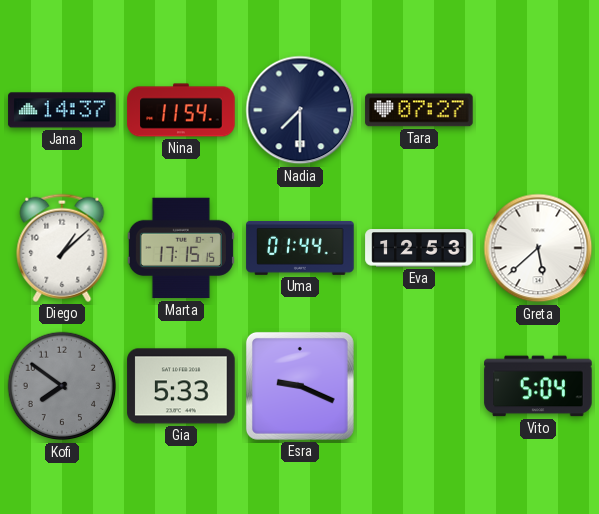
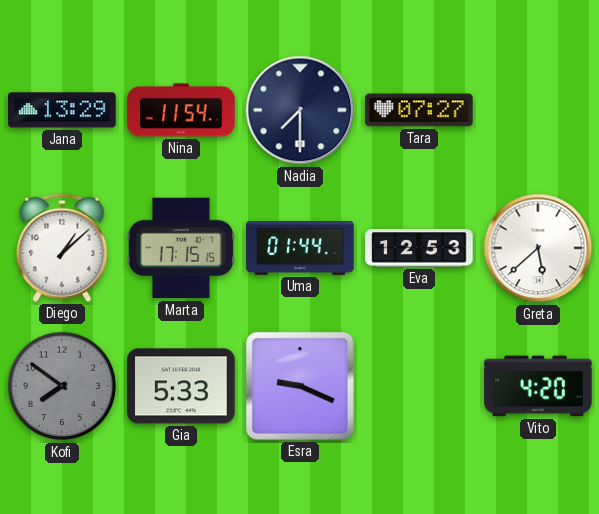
Jana: 14:37 -> 13:29 (62, 110)
Vito: 5:04 -> 4:20 (538, 386)
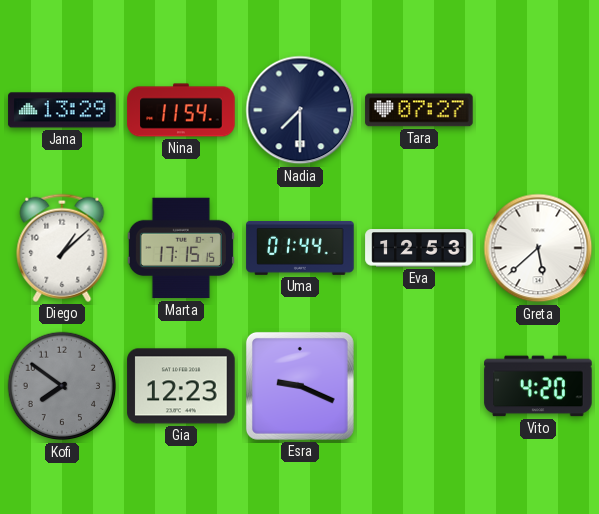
Gia: 5:33 -> 12:23 (181, 386)
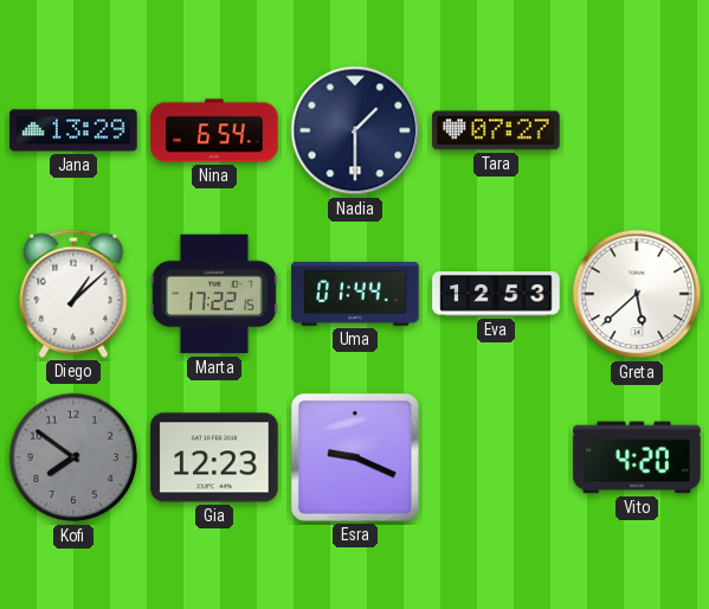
Nina: 11:54 -> 6:54 (214, 130)
Nadia: 7:30 -> 1:30 (355, 130)
Marta: 17:15 -> 17:22 (214, 294)
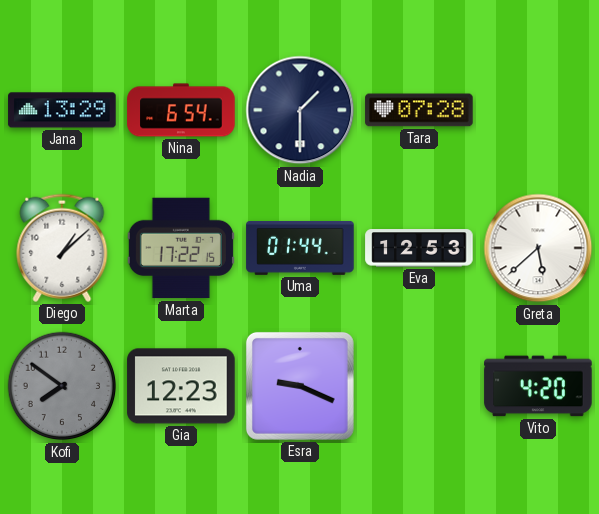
Tara: 07:27 -> 07:28 (419, 110)
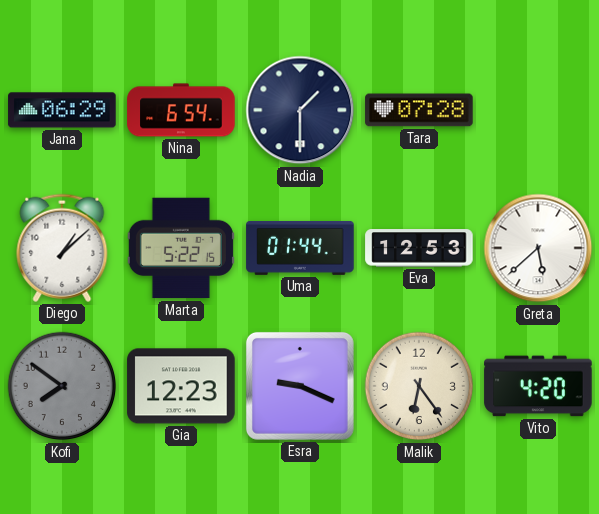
Jana: 13:29 -> 06:29 (62, 110)
Marta: 17:22 -> 5:22 (181, 248)
Malik: none -> 6:24 (419, 386)
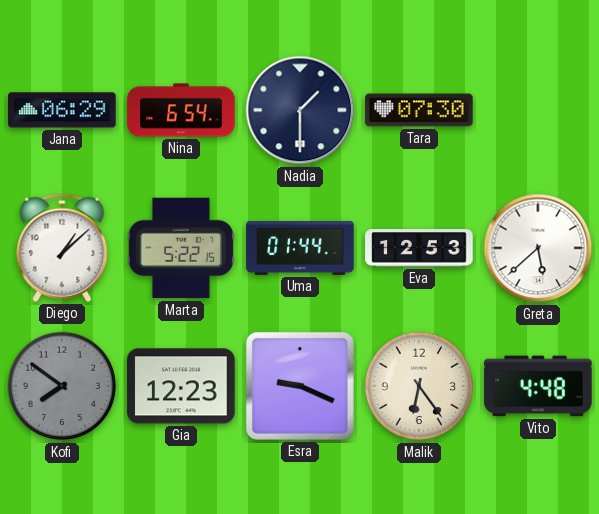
Tara: 07:28 -> 07:30 (419, 110)
Vito: 4:20 -> 4:48 (538, 386)
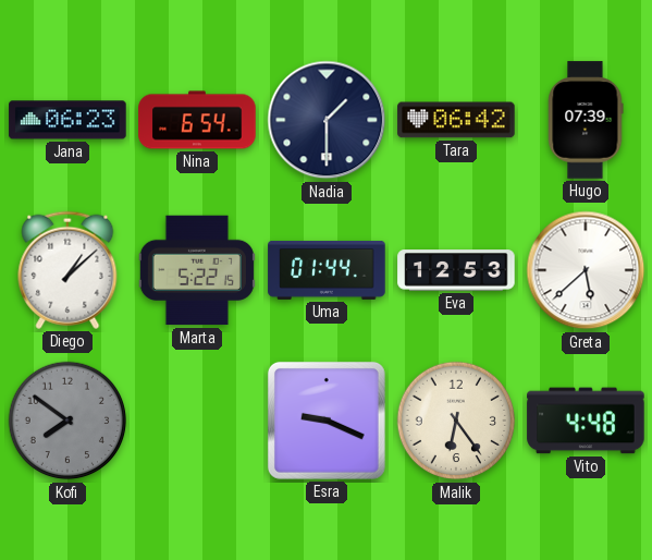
Jana: 06:29 -> 06:23 (67, 120)
Tara: 07:30 -> 06:42 (456, 120)
Hugo: none -> 07:39 (586, 120)
Gia: 12:23 -> none (181, 386)
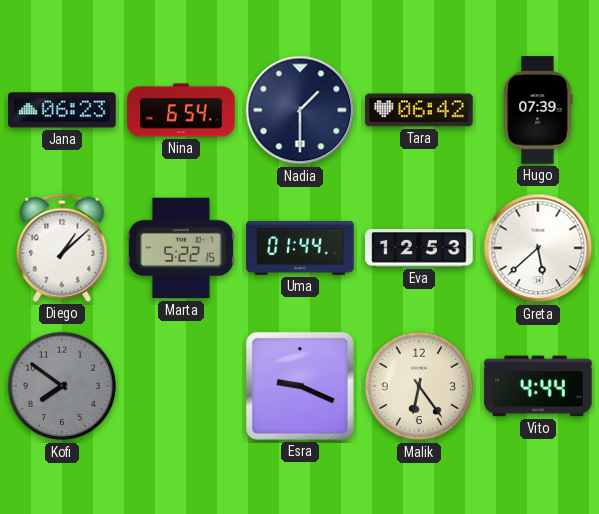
Vito: 4:48 -> 4:44 (538, 386)
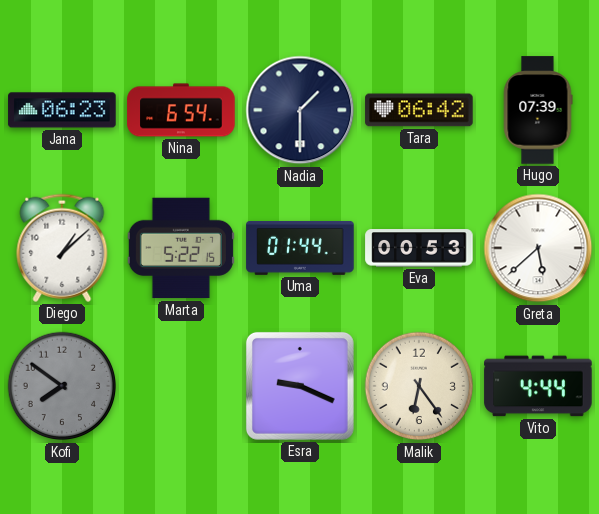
Eva: 12:53 -> 00:53 (419, 248)
